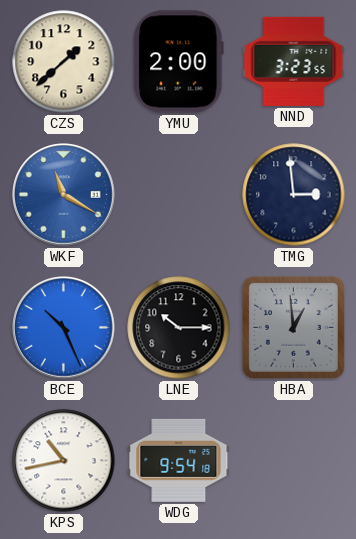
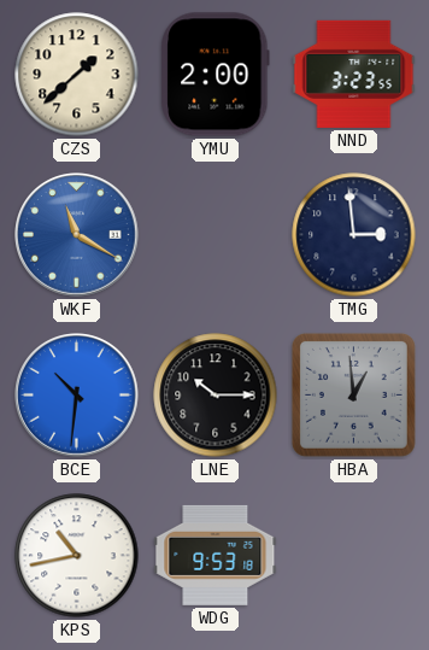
BCE: 10:26 -> 10:31 (77, 396)
WDG: 9:54 -> 9:53 (216, 555)
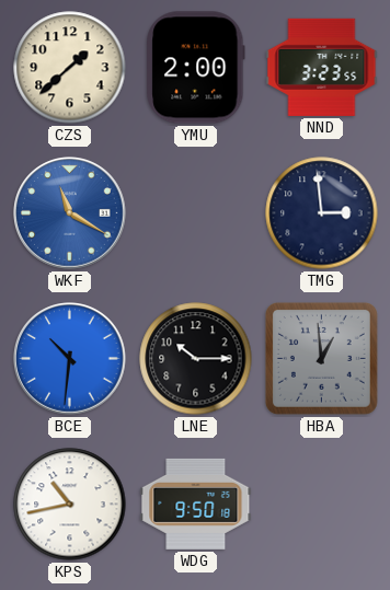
WDG: 9:53 -> 9:50 (196, 504)
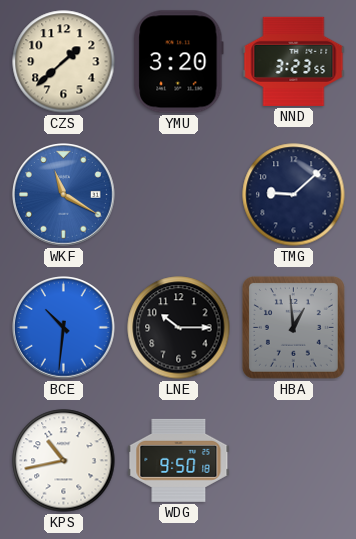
YMU: 2:00 -> 3:20 (179, 62)
TMG: 2:59 -> 9:08 (294, 195)
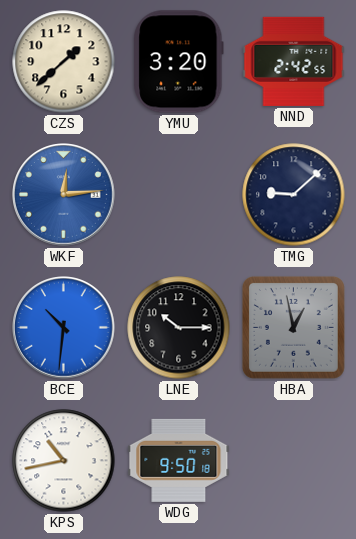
NND: 3:23 -> 2:42 (294, 61)
WKF: 11:20 -> 12:14 (64, 195)
HBA: 12:59 -> 12:58 (293, 327)
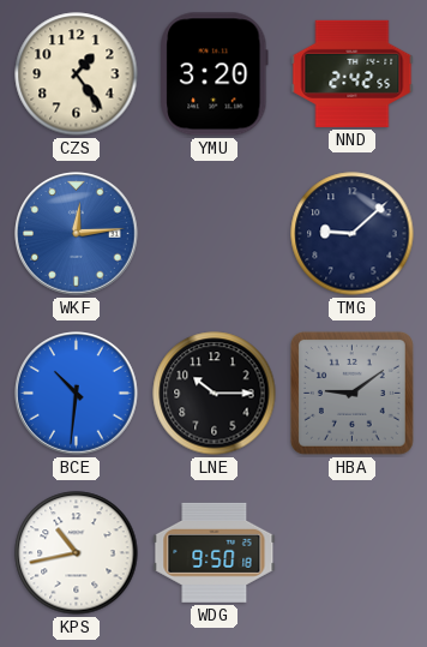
CZS: 1:38 -> 1:24 (77, 74)
HBA: 12:58 -> 9:09 (351, 393)
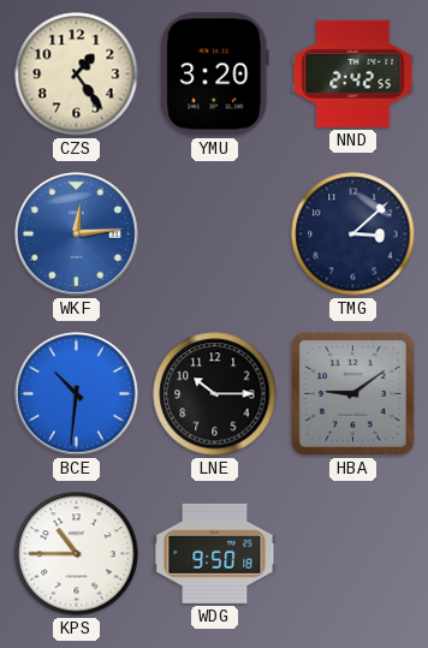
TMG: 9:08 -> 3:08 (353, 234)
KPS: 10:43 -> 10:45 (77, 554)
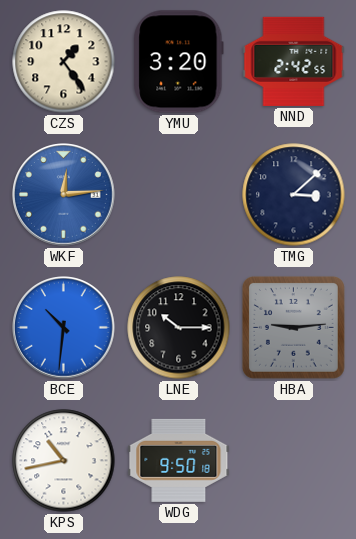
HBA: 9:09 -> 9:14 (293, 327)
KPS: 10:45 -> 10:43 (64, 461)
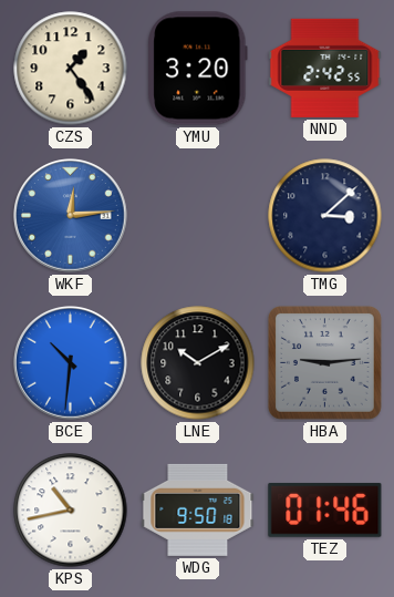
LNE: 10:15 -> 10:10 (198, 363)
TEZ: none -> 01:46 (325, 509)
